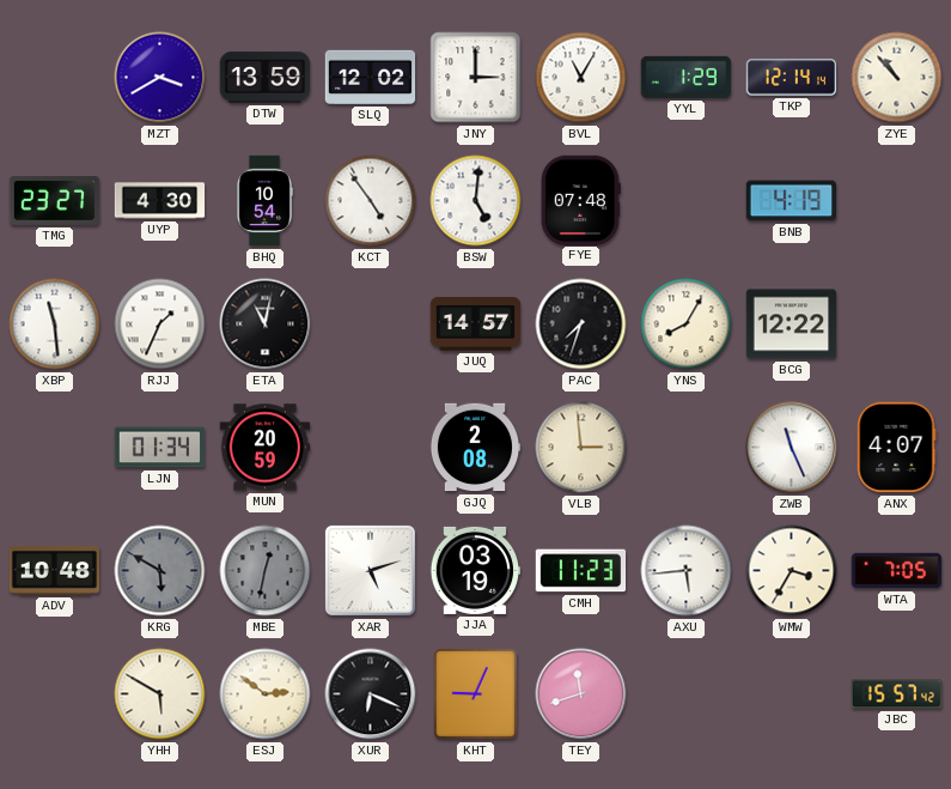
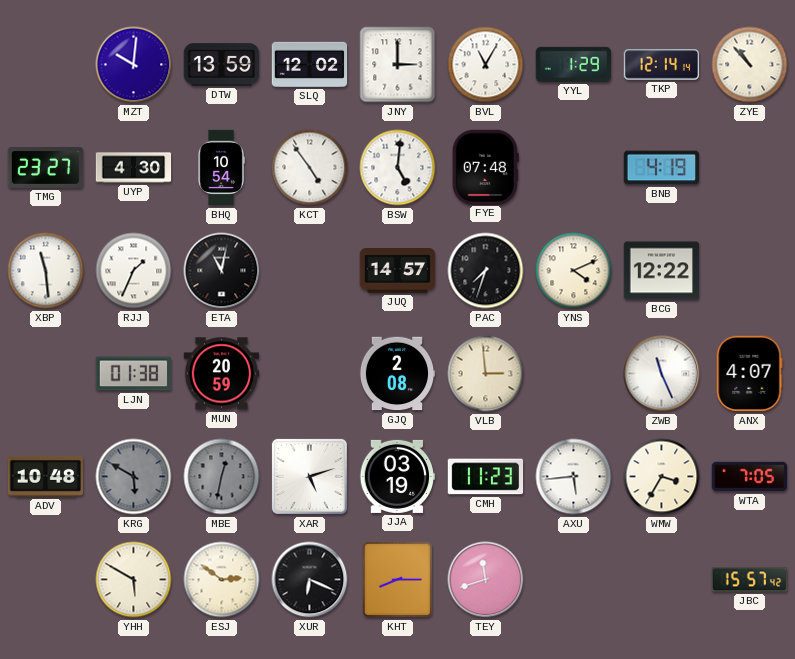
MZT: 3:40 -> 10:01 (134, 65)
YNS: 8:05 -> 4:11 (574, 271)
LJN: 01:34 -> 01:38 (134, 374)
KHT: 9:04 -> 8:15 (397, 579)
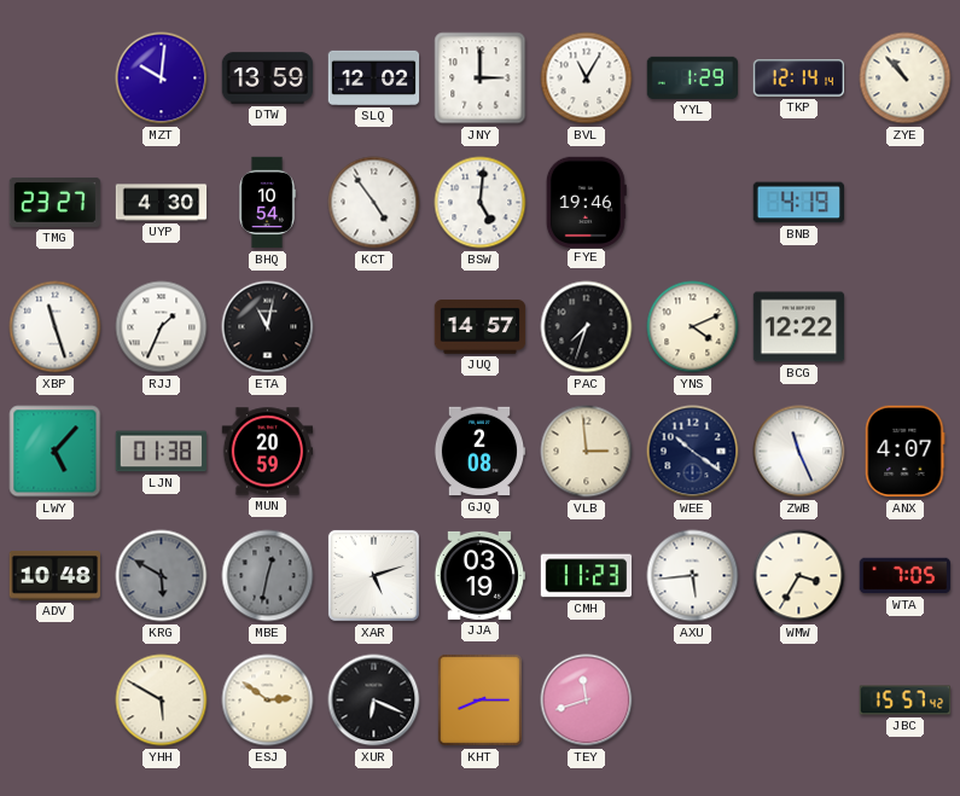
FYE: 07:48 -> 19:46 (586, 202)
XBP: 11:29 -> 11:27 (56, 327)
LWY: none -> 5:07 (56, 452)
WEE: none -> 10:21 (693, 452)
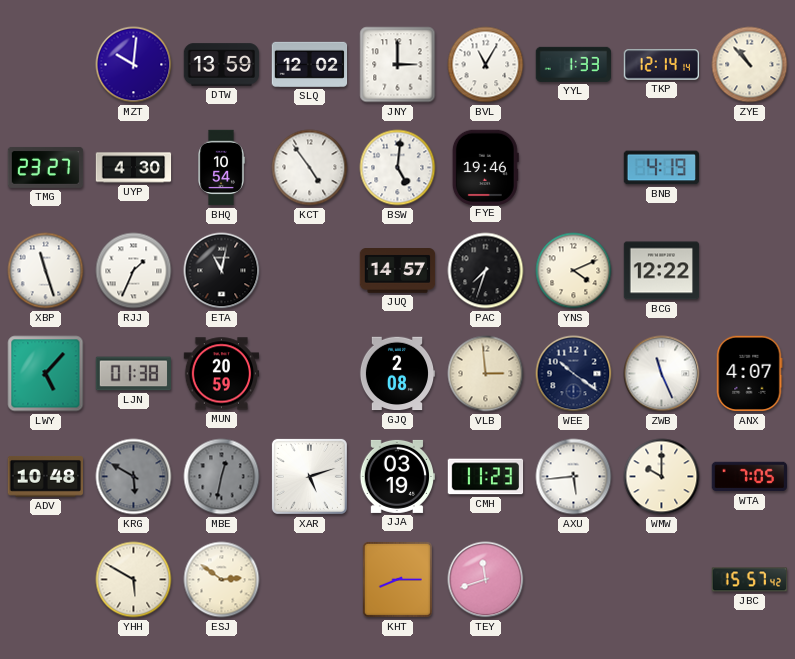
YYL: 1:29 -> 1:33 (574, 64)
WMW: 3:35 -> 10:00 (662, 477)
XUR: 6:19 -> none (374, 701)
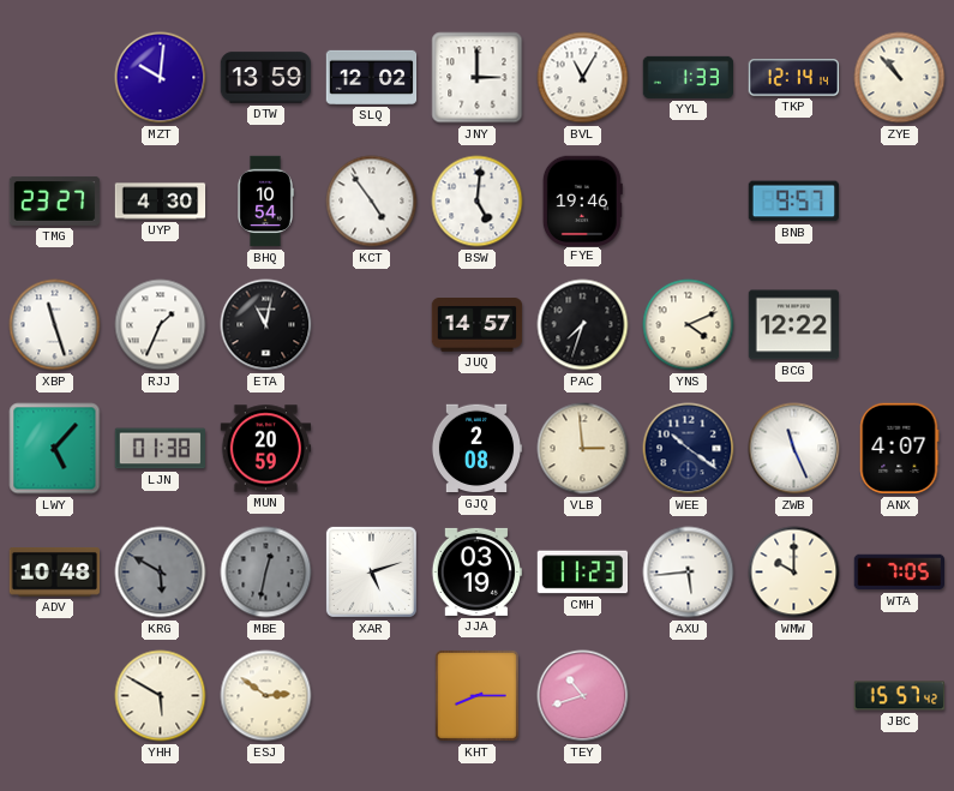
BNB: 4:19 -> 9:57 (793, 202)
TEY: 11:42 -> 10:42 (583, 696)
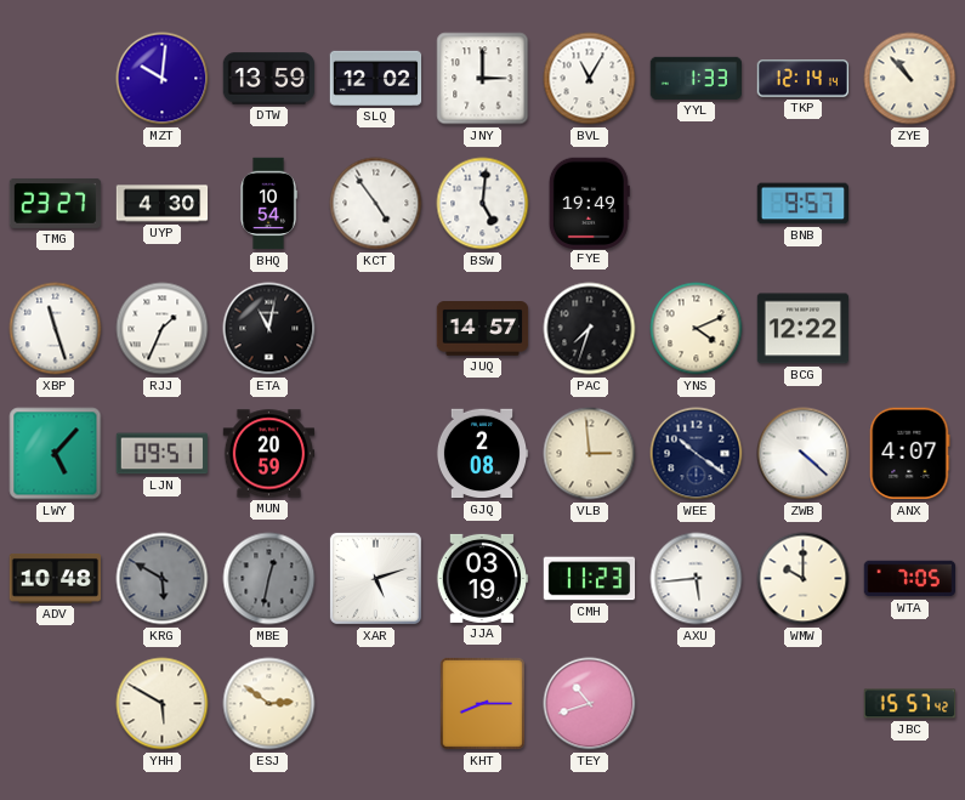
FYE: 19:46 -> 19:49 (589, 203)
LJN: 01:38 -> 09:51 (163, 454)
ZWB: 11:26 -> 4:22 (804, 454)
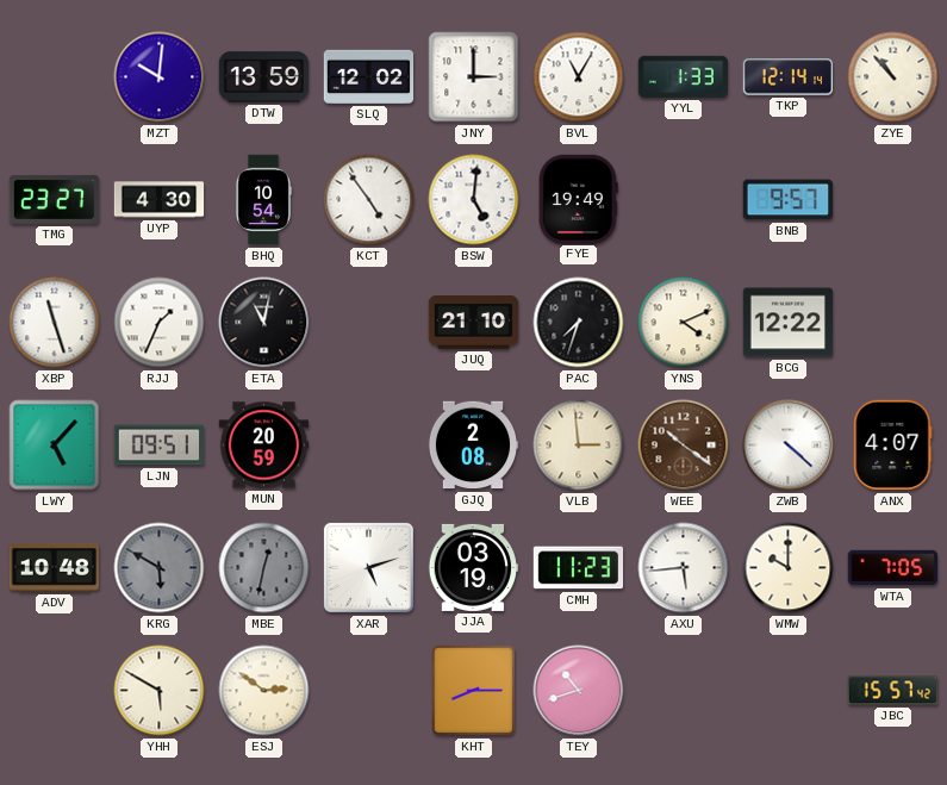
JUQ: 14:57 -> 21:10 (474, 323)
WEE dial: navy -> brown (684, 446)
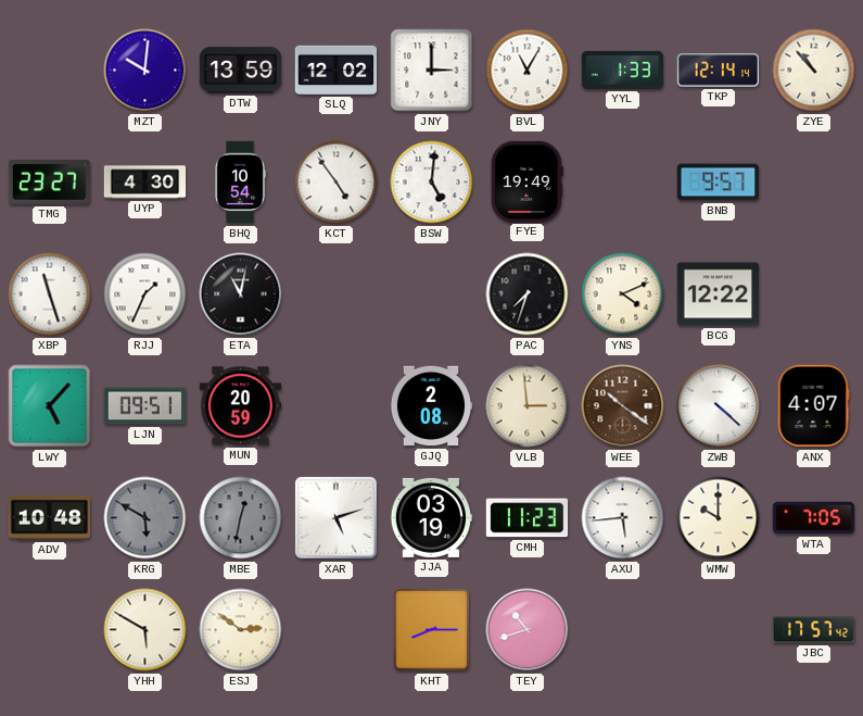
JUQ: 21:10 -> none (474, 323)
JBC: 15:57 -> 17:57 (814, 630)
